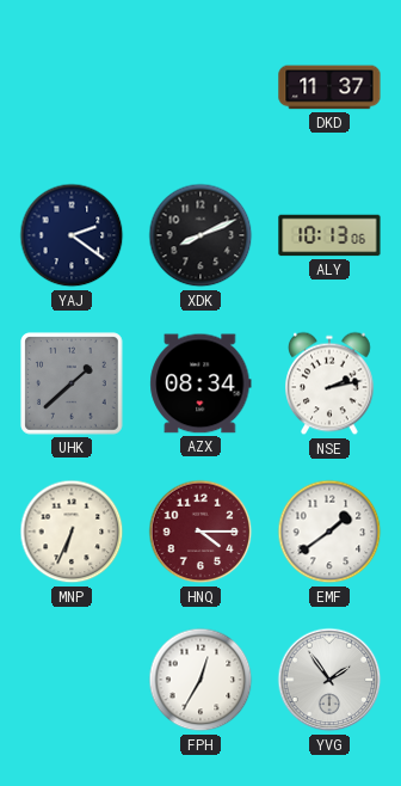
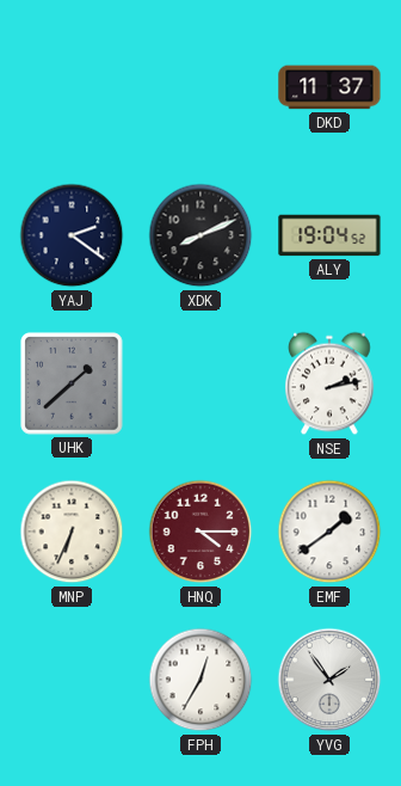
ALY: 10:13 -> 19:04 (329, 235)
AZX: 08:34 -> none (200, 383)
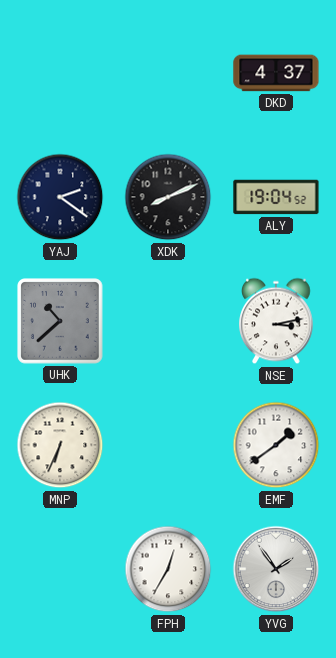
DKD: 11:37 -> 4:37 (276, 73)
UHK: 1:38 -> 10:38 (60, 321)
NSE: 2:13 -> 3:13 (276, 321)
HNQ: 4:15 -> none (200, 532)
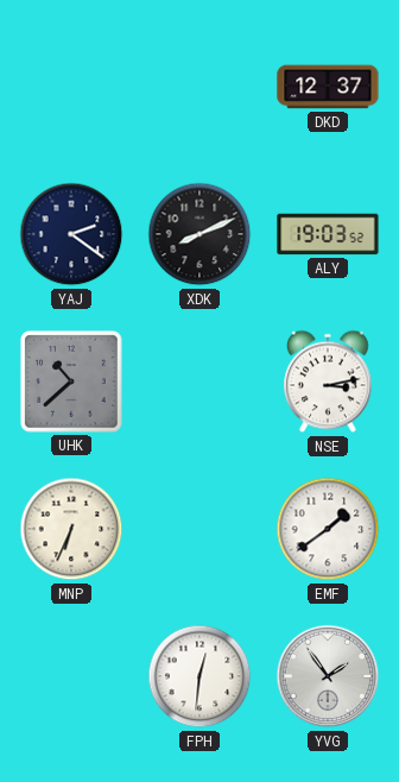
DKD: 4:37 -> 12:37 (328, 87)
ALY: 19:04 -> 19:03 (328, 234)
FPH: 12:35 -> 12:31 (199, 676)
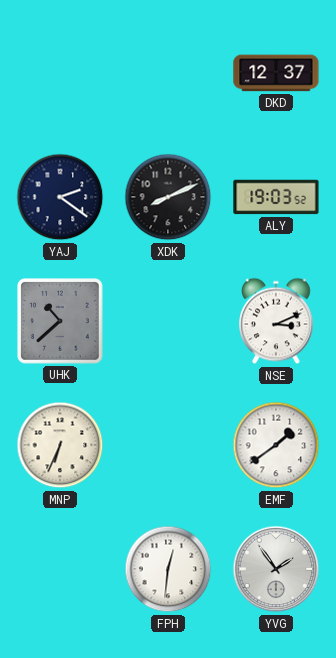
NSE: 3:13 -> 3:11 (276, 321)
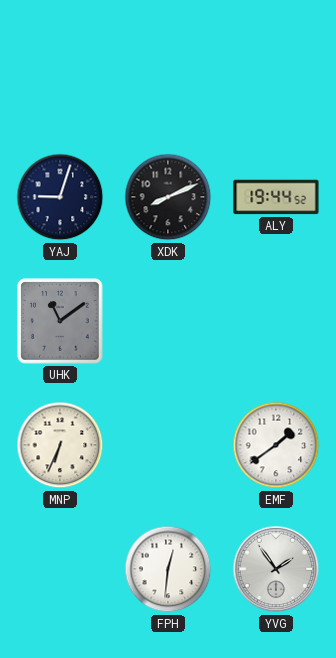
DKD: 12:37 -> none (276, 73)
YAJ: 2:21 -> 9:03 (60, 197)
ALY: 19:03 -> 19:44 (276, 197)
UHK: 10:38 -> 11:09 (60, 321)
NSE: 3:11 -> none (276, 321)
